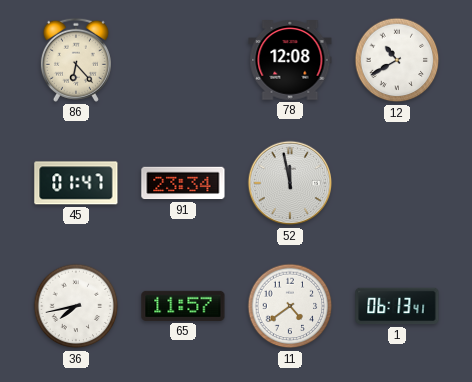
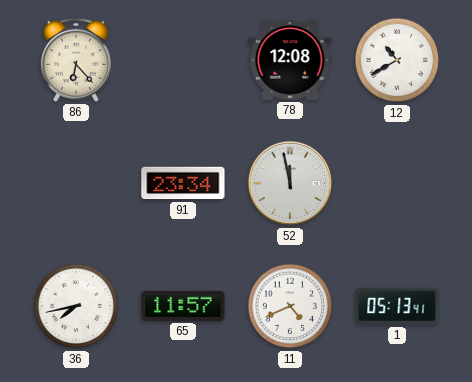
45: 01:47 -> none (76, 183)
11: 4:39 -> 4:41 (290, 306)
1: 06:13 -> 05:13 (397, 306)
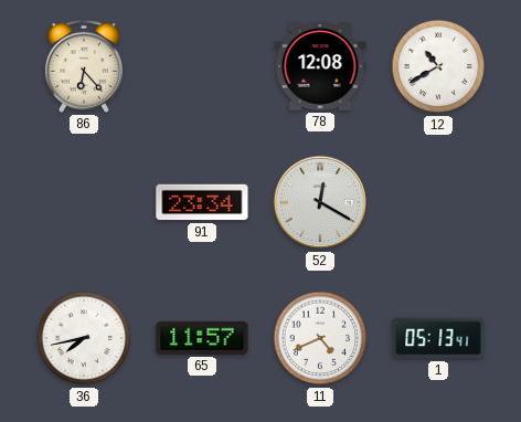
52: 11:58 -> 12:20 (320, 202)
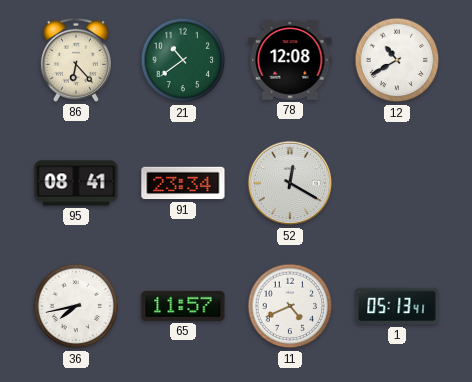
21: none -> 10:39 (183, 60)
95: none -> 08:41 (76, 183)
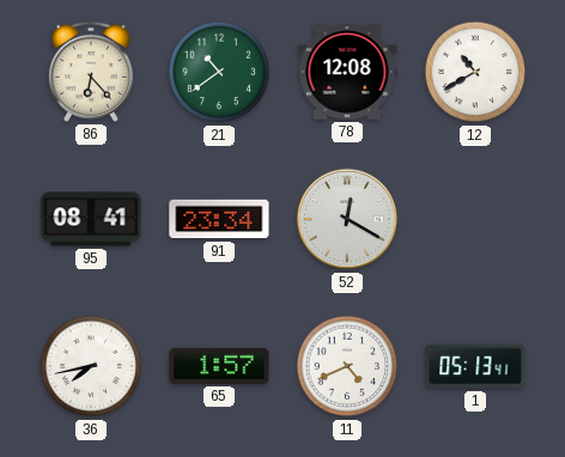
65: 11:57 -> 1:57 (219, 366)
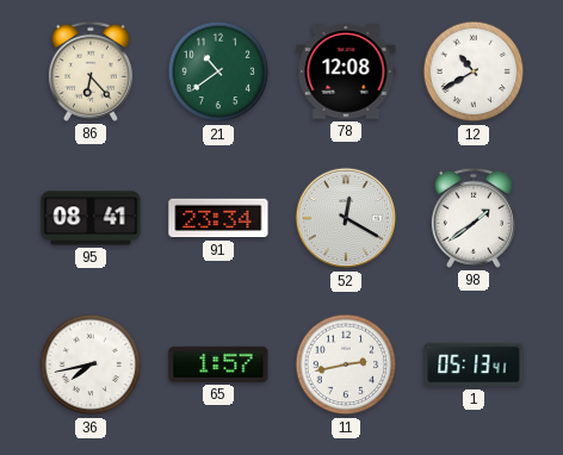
98: none -> 1:39 (474, 218)
11: 4:41 -> 2:43 (346, 364)
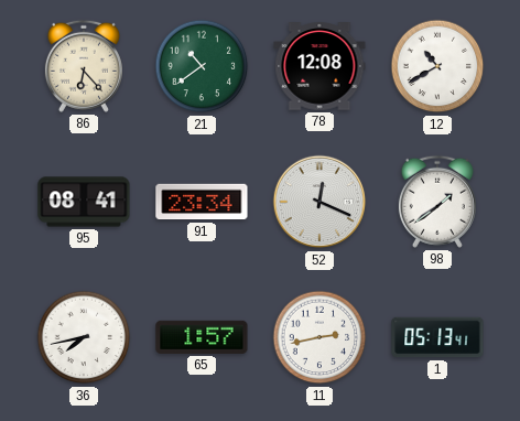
52: 12:20 -> 12:19 (319, 202)
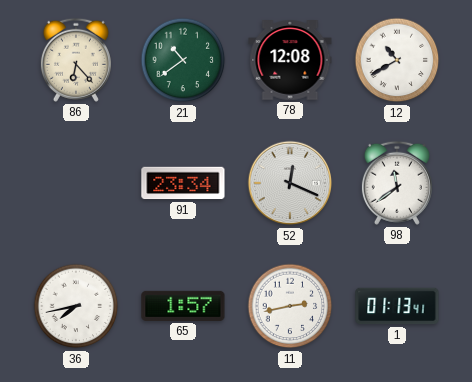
95: 08:41 -> none (84, 202)
98: 1:39 -> 11:39 (397, 183)
1: 05:13 -> 01:13 (397, 306)
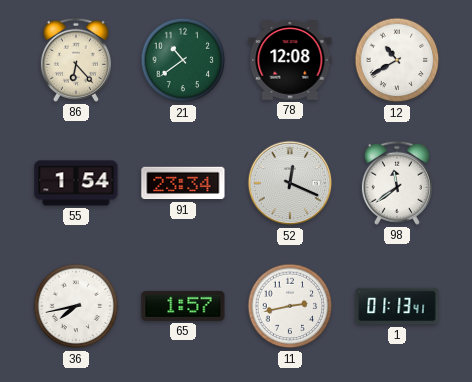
55: none -> 1:54 (76, 183)
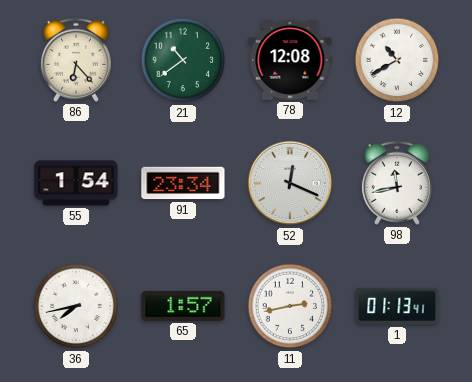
98: 11:39 -> 11:43 (397, 183)
